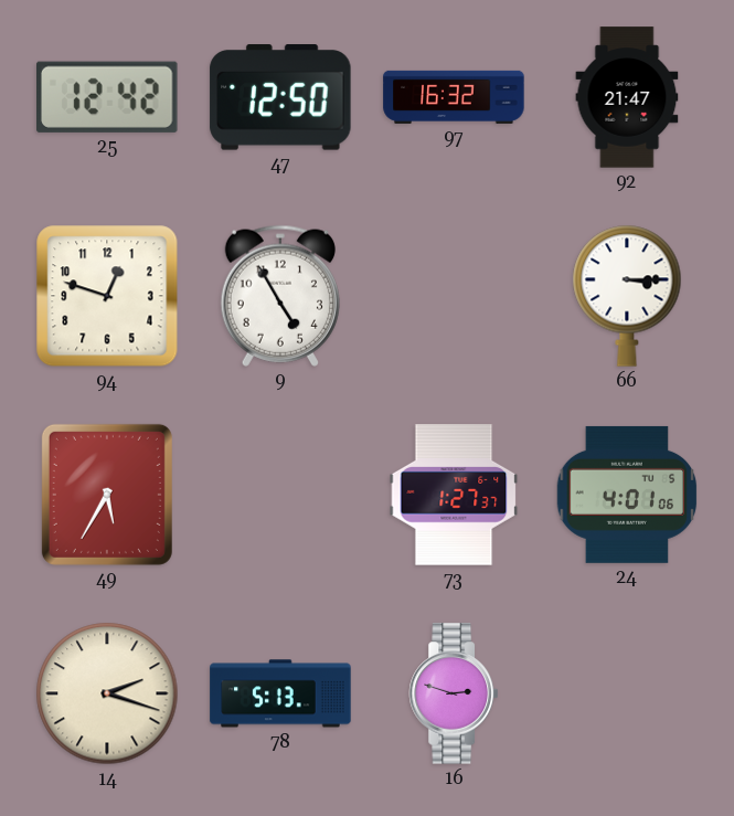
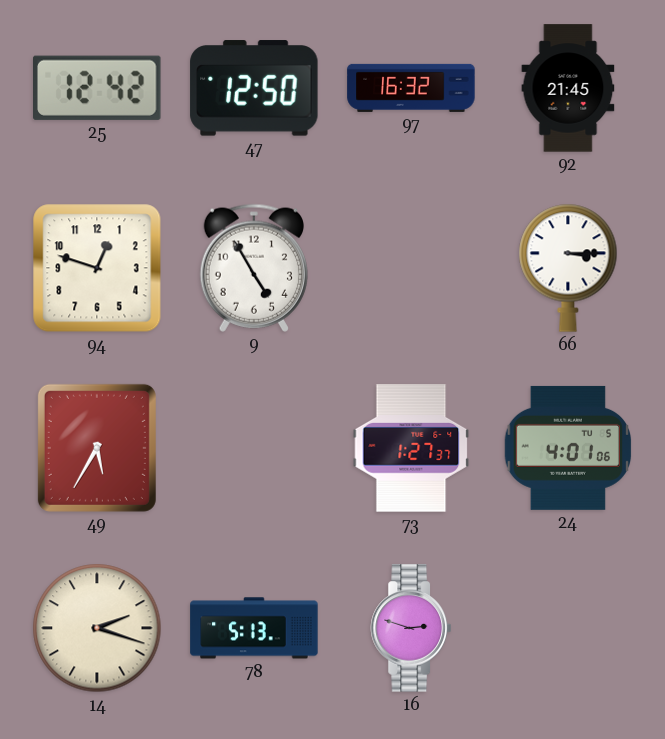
92: 21:47 -> 21:45 (568, 88)
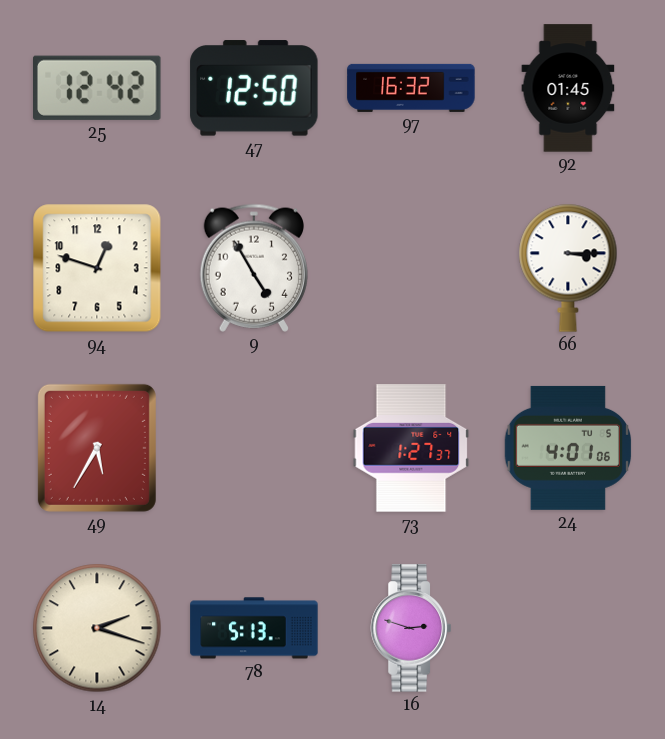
92: 21:45 -> 01:45 (568, 88)
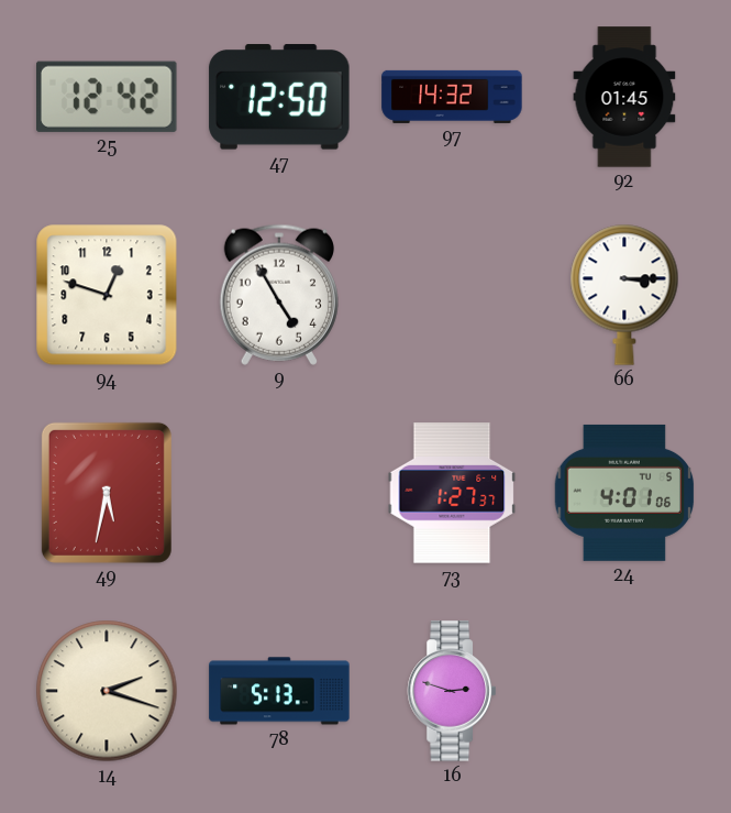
97: 16:32 -> 14:32 (452, 97)
49: 5:35 -> 5:32 (107, 493)
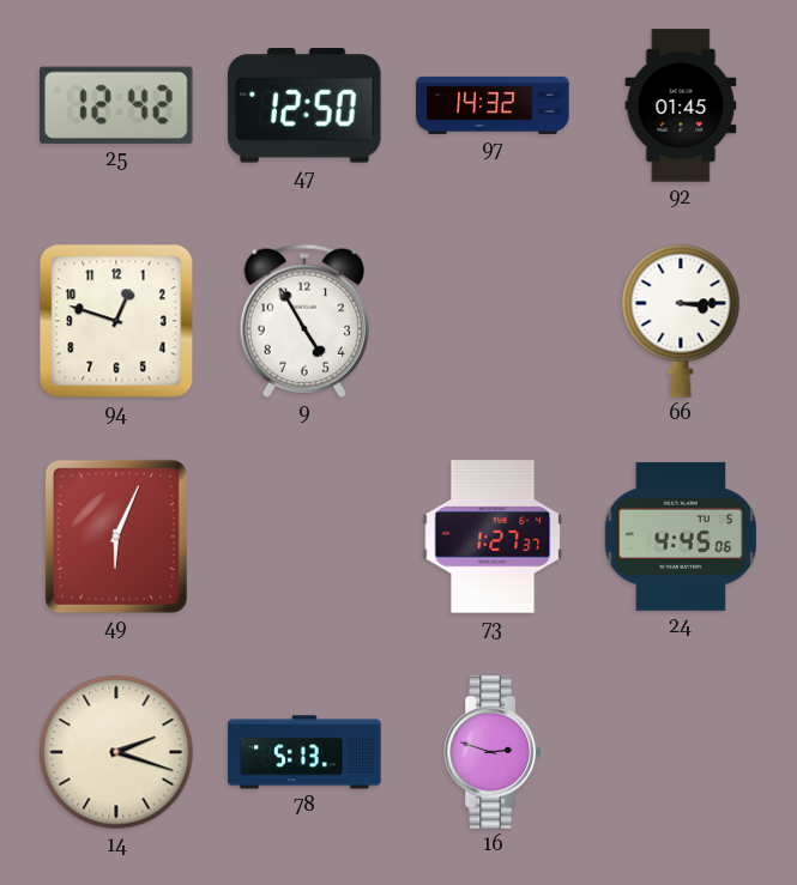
49: 5:32 -> 6:04 (116, 537)
24: 4:01 -> 4:45 (681, 537)
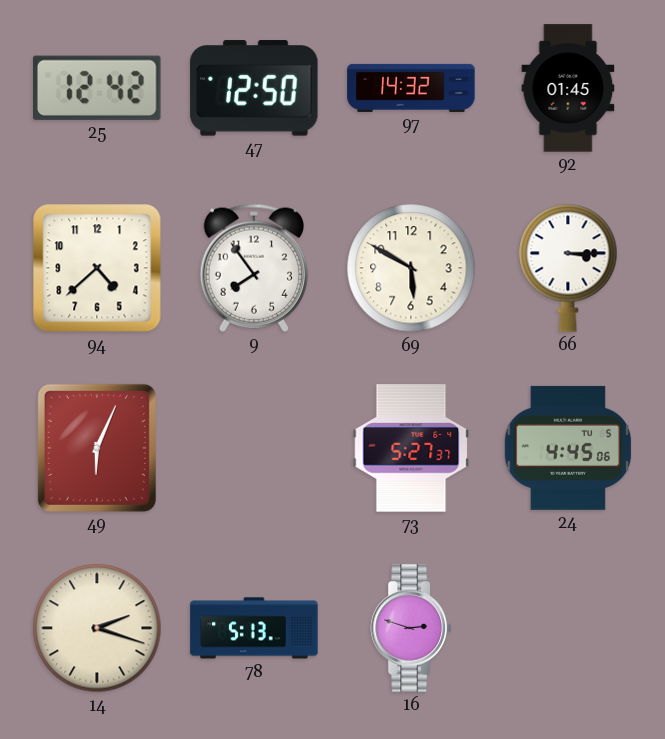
94: 12:48 -> 4:38 (97, 268)
9: 4:55 -> 7:54 (254, 268)
69: none -> 5:50 (411, 268)
73: 1:27 -> 5:27 (411, 448)
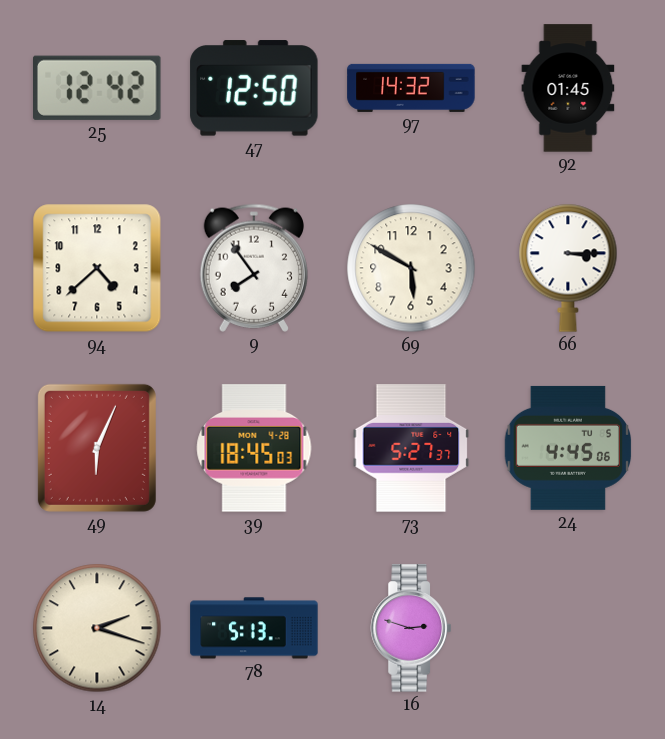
39: none -> 18:45 (254, 448)
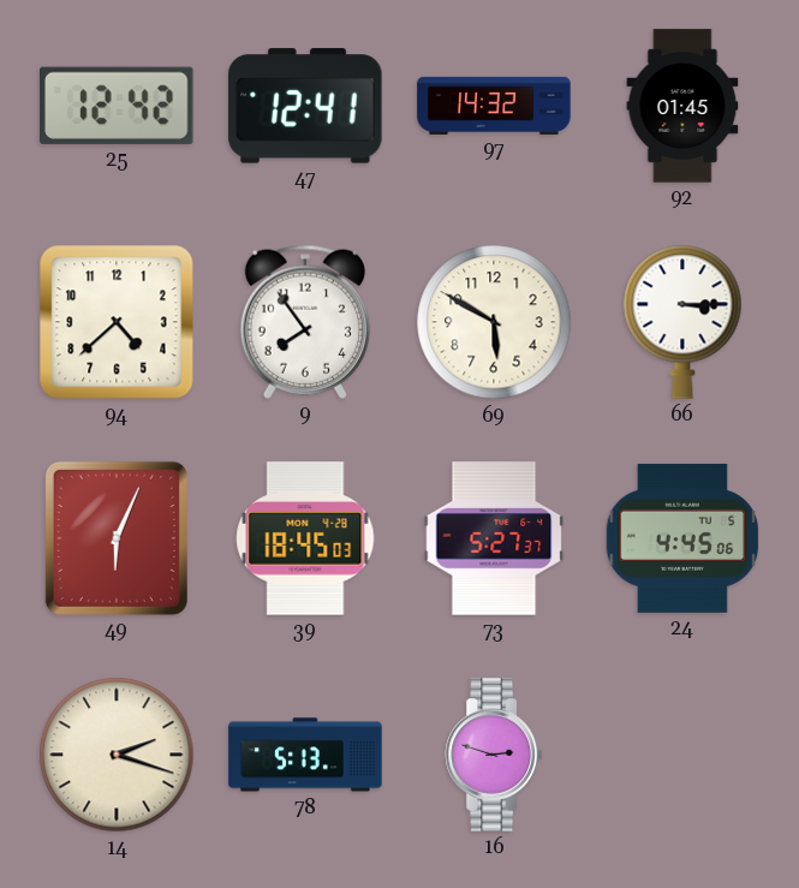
47: 12:50 -> 12:41 (305, 106)
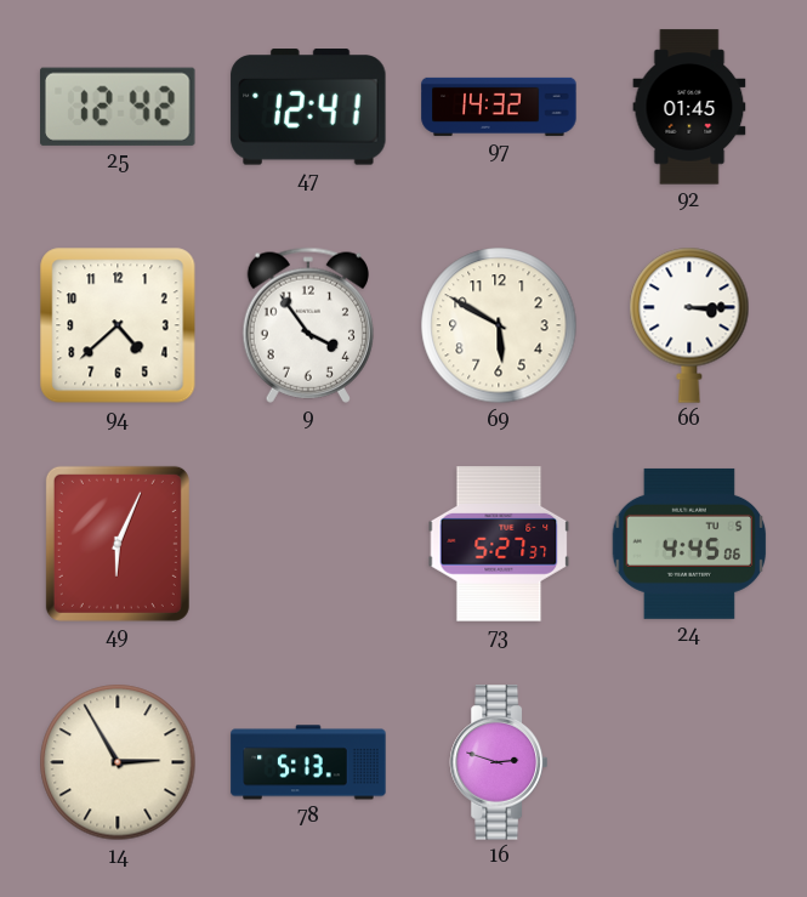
9: 7:54 -> 3:54 (308, 325)
39: 18:45 -> none (305, 538)
14: 2:18 -> 2:55 (118, 762)
